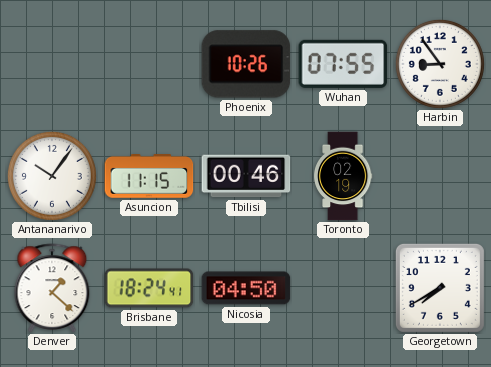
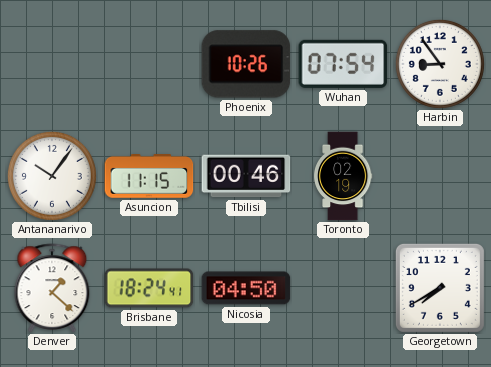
Wuhan: 07:55 -> 07:54 (343, 64)
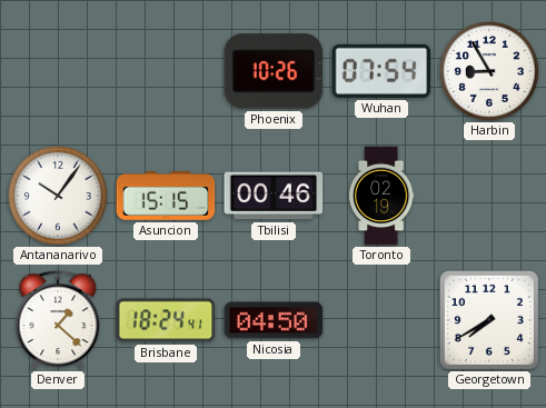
Harbin: 8:54 -> 8:55 (489, 71)
Asuncion: 11:15 -> 15:15 (166, 197)
